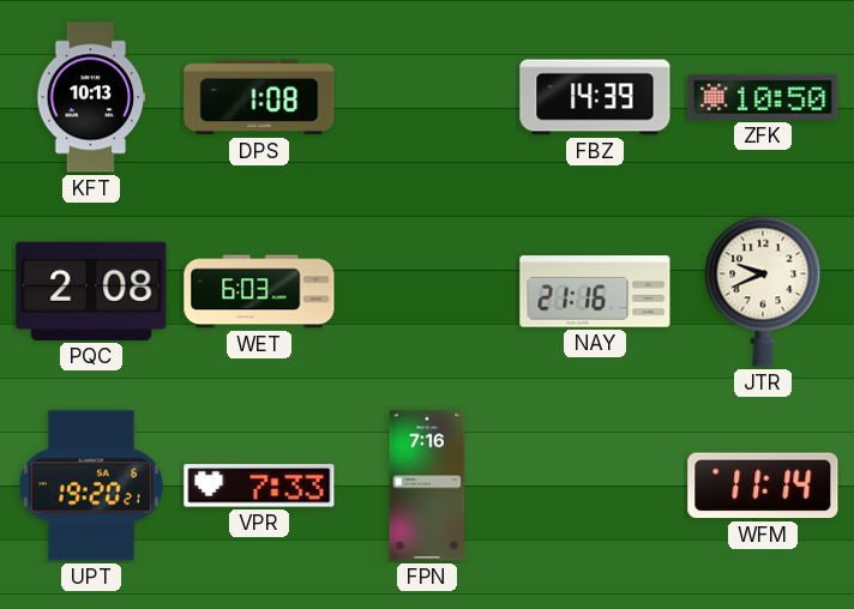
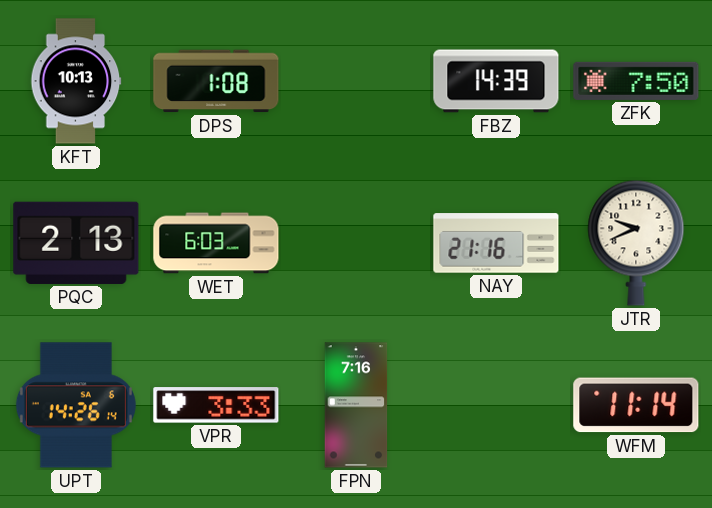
ZFK: 10:50 -> 7:50 (636, 81)
PQC: 2:08 -> 2:13 (76, 243)
UPT: 19:20 -> 14:26 (76, 405)
VPR: 7:33 -> 3:33 (216, 405)
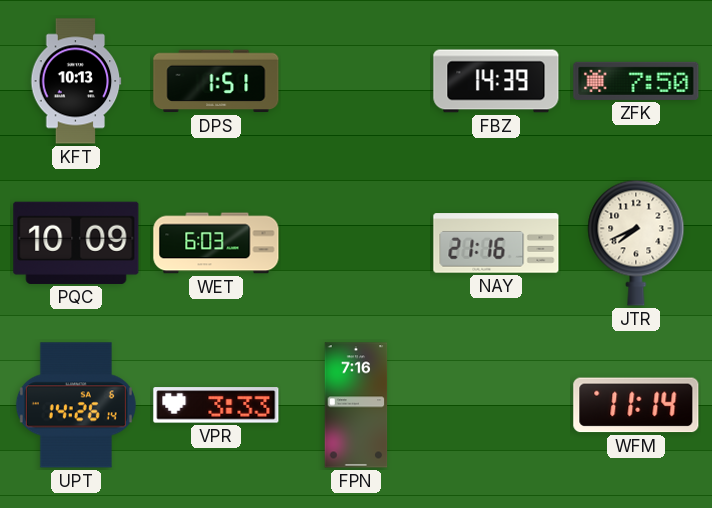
DPS: 1:08 -> 1:51 (216, 81)
PQC: 2:13 -> 10:09 (76, 243)
JTR: 9:41 -> 7:41 (636, 243)
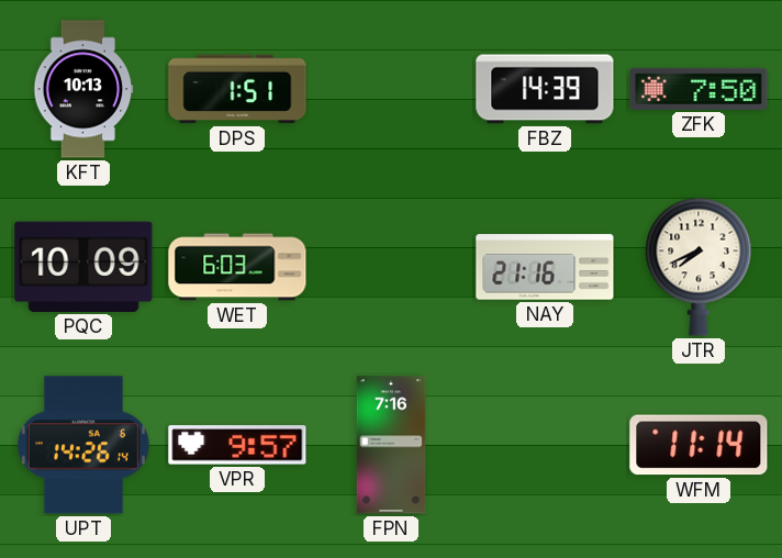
VPR: 3:33 -> 9:57 (237, 445)
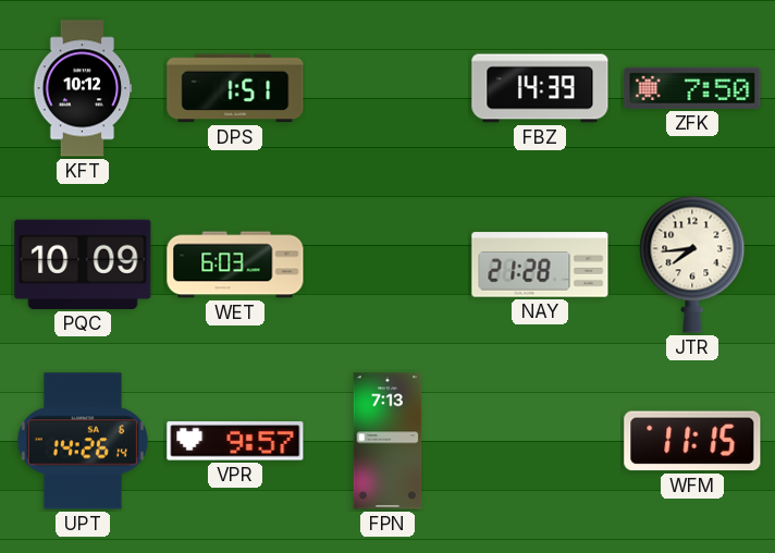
KFT: 10:13 -> 10:12 (83, 88)
NAY: 21:16 -> 21:28 (540, 265)
JTR: 7:41 -> 7:44 (692, 265)
FPN: 7:16 -> 7:13 (387, 441)
WFM: 11:14 -> 11:15 (692, 441)
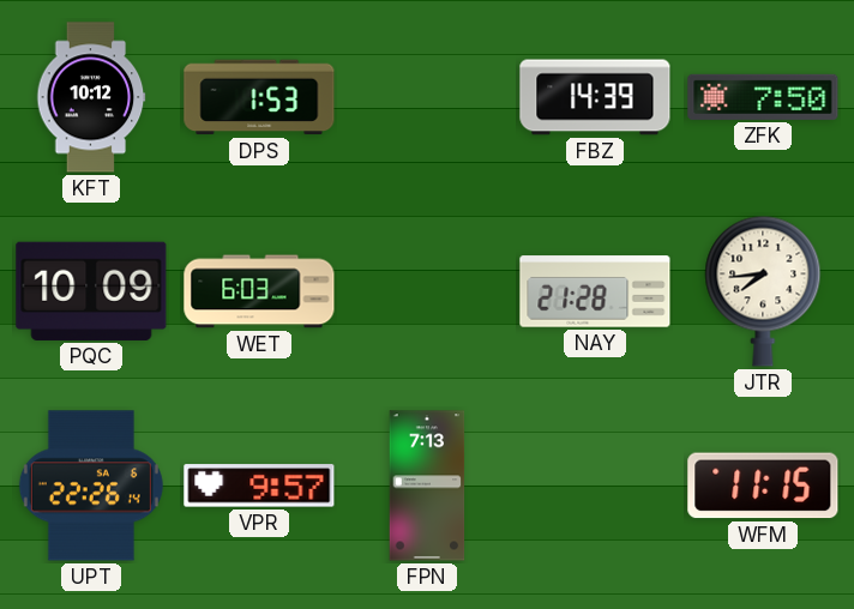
DPS: 1:51 -> 1:53 (259, 97)
UPT: 14:26 -> 22:26 (91, 486)
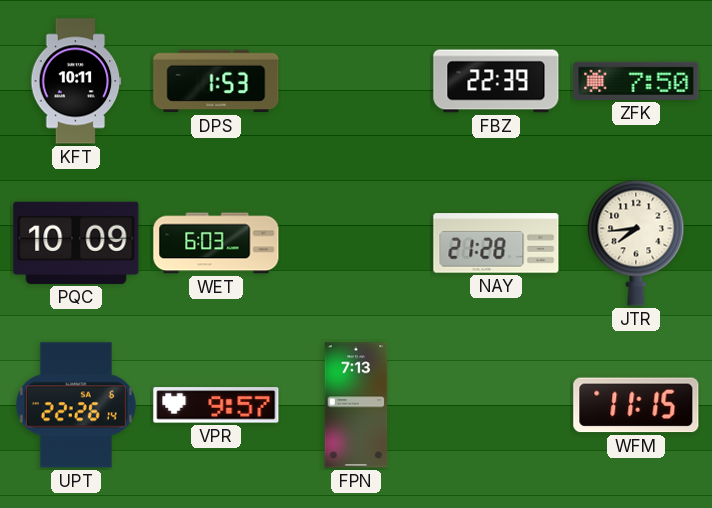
KFT: 10:12 -> 10:11 (76, 81)
FBZ: 14:39 -> 22:39 (496, 81)
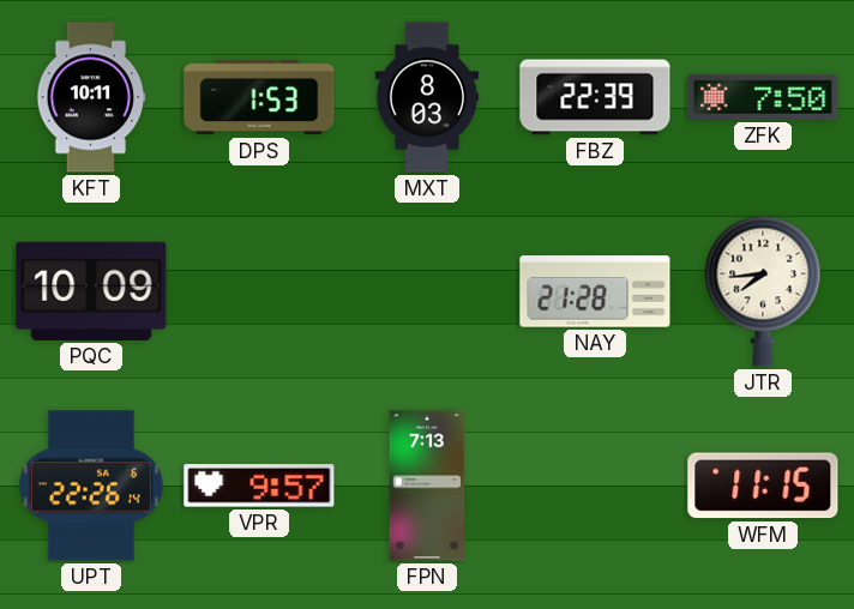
MXT: none -> 8:03 (427, 97)
WET: 6:03 -> none (216, 243)
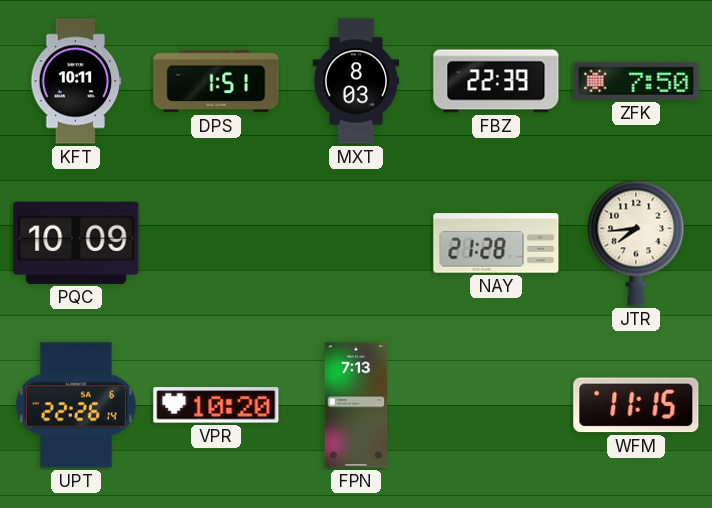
DPS: 1:53 -> 1:51 (216, 81)
VPR: 9:57 -> 10:20 (216, 405)
